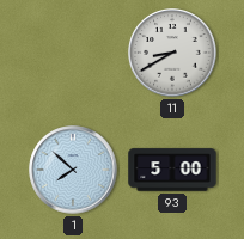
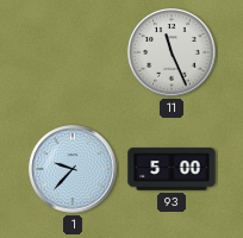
11: 8:40 -> 11:26 (172, 52)
1: 7:52 -> 9:37 (73, 169)
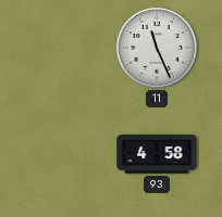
1: 9:37 -> none (73, 169)
93: 5:00 -> 4:58 (157, 154)
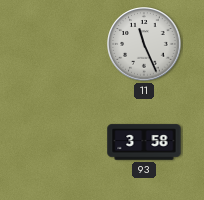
93: 4:58 -> 3:58 (144, 142)
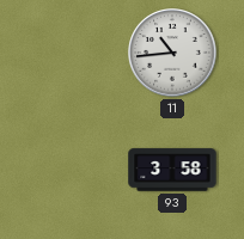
11: 11:26 -> 10:44 (172, 53)
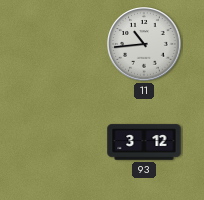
93: 3:58 -> 3:12 (144, 142)
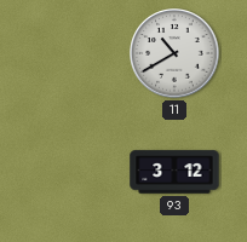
11: 10:44 -> 10:40 (174, 53)
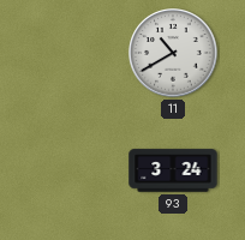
93: 3:12 -> 3:24 (173, 170)
